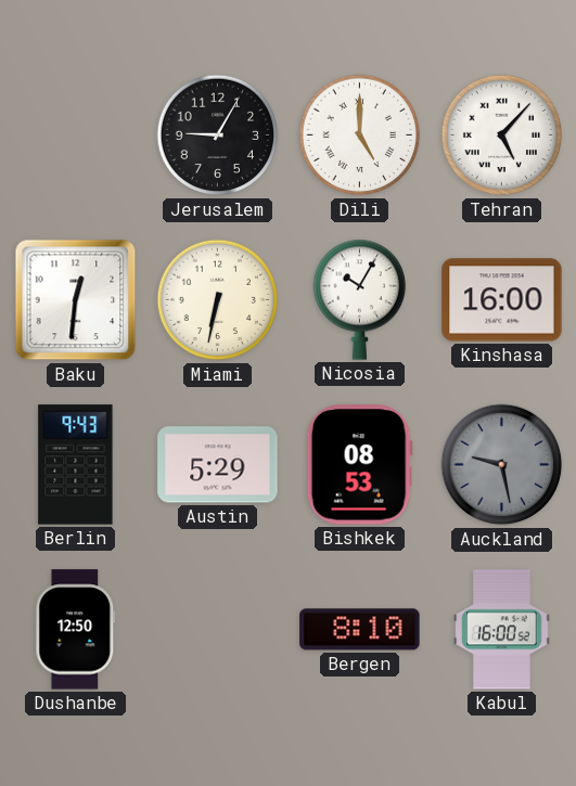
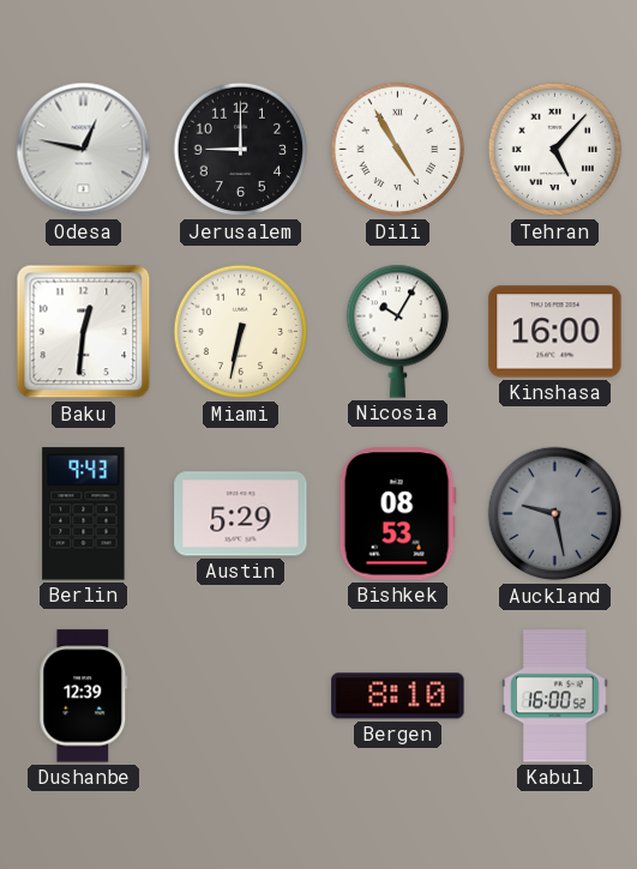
Odesa: none -> 12:47 (84, 150)
Jerusalem: 9:05 -> 9:00 (241, 150)
Dili: 5:00 -> 4:55 (398, 150)
Dushanbe: 12:50 -> 12:39 (84, 696)
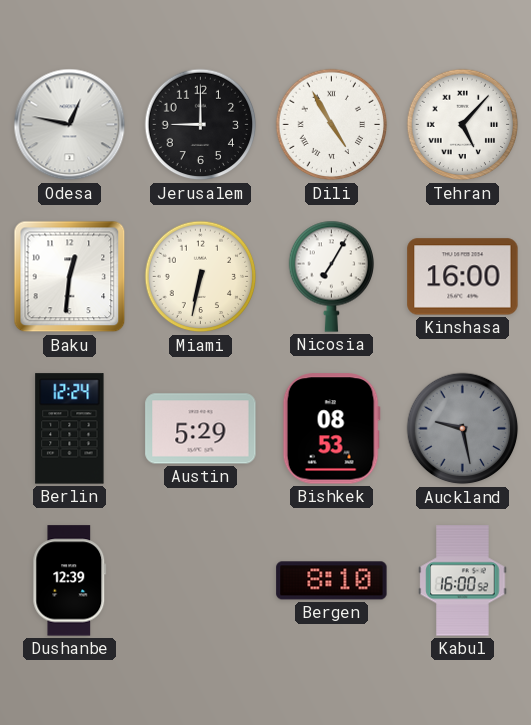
Nicosia: 10:05 -> 7:05 (331, 276)
Berlin: 9:43 -> 12:24 (70, 429)
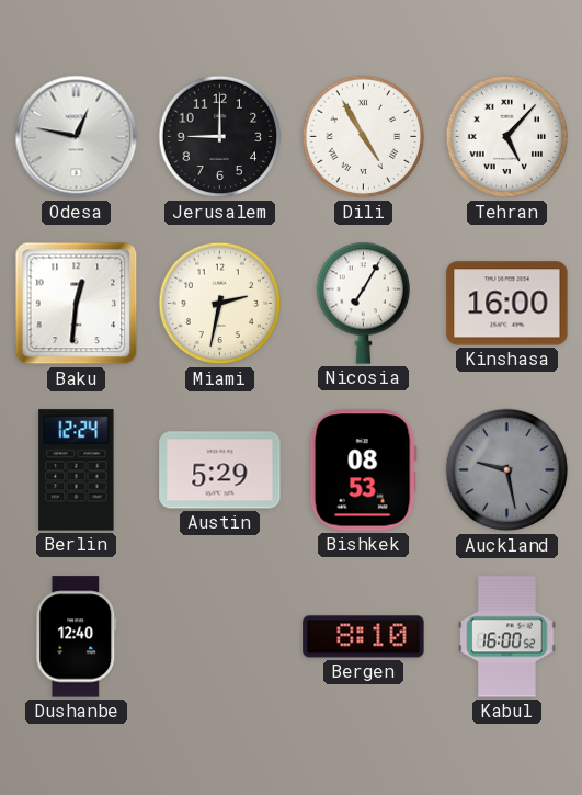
Miami: 6:32 -> 2:32 (220, 304)
Dushanbe: 12:39 -> 12:40 (77, 637)
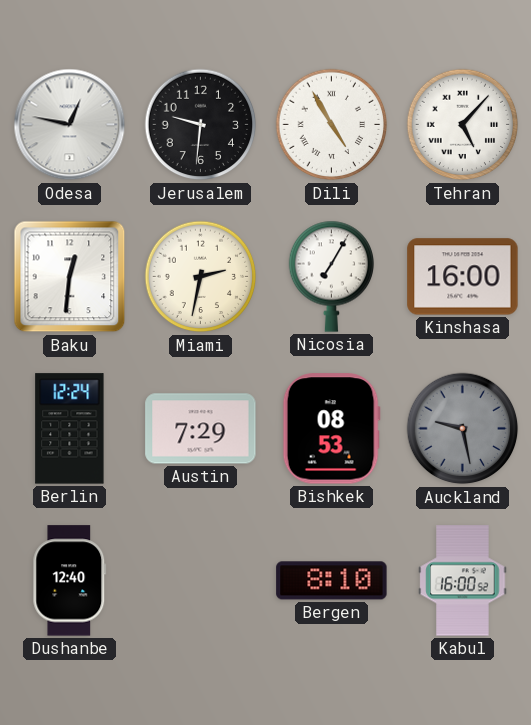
Jerusalem: 9:00 -> 9:31 (201, 125)
Austin: 5:29 -> 7:29 (201, 429)
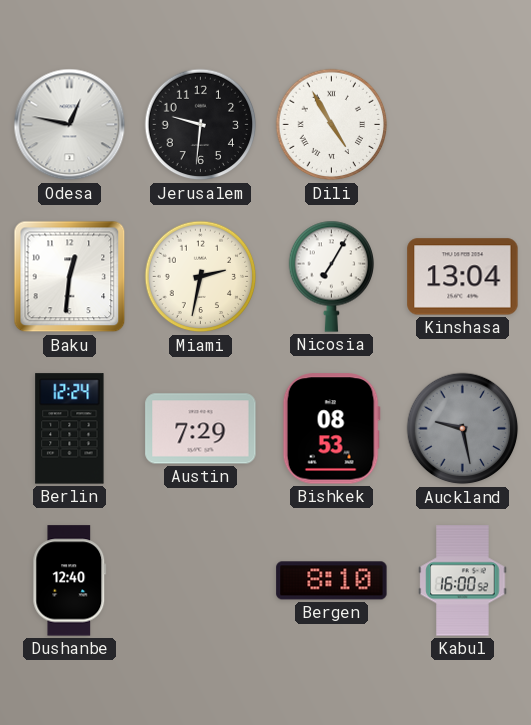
Tehran: 5:07 -> none (463, 125)
Kinshasa: 16:00 -> 13:04 (463, 277)
